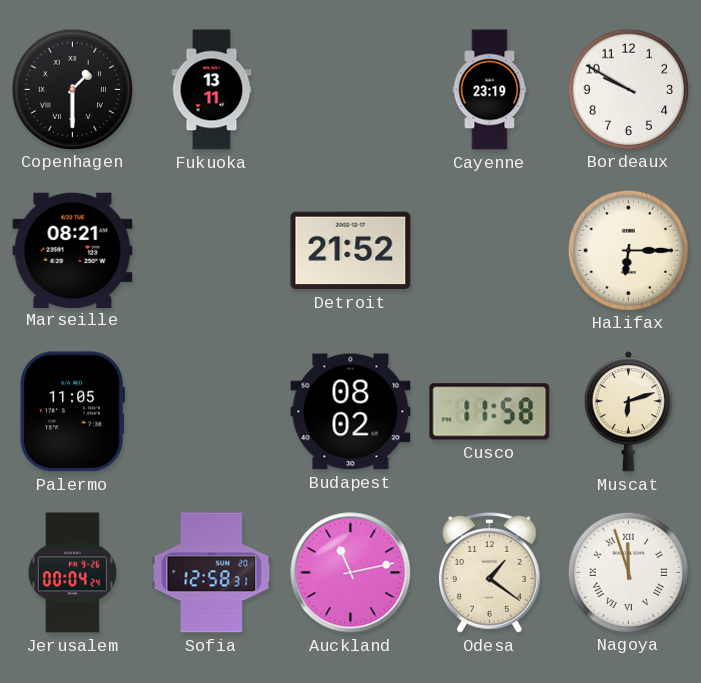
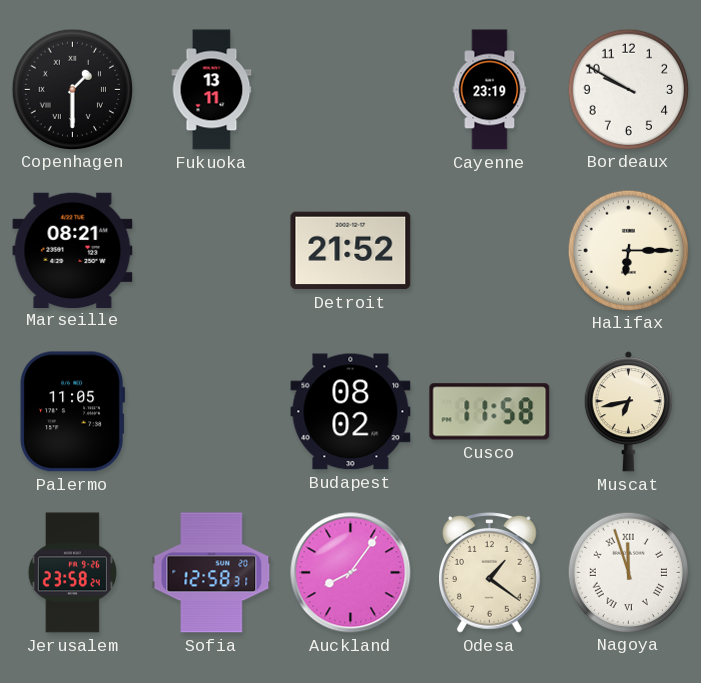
Muscat: 6:12 -> 6:43 (628, 412)
Jerusalem: 00:04 -> 23:58 (72, 573)
Auckland: 11:13 -> 8:06 (351, 573)
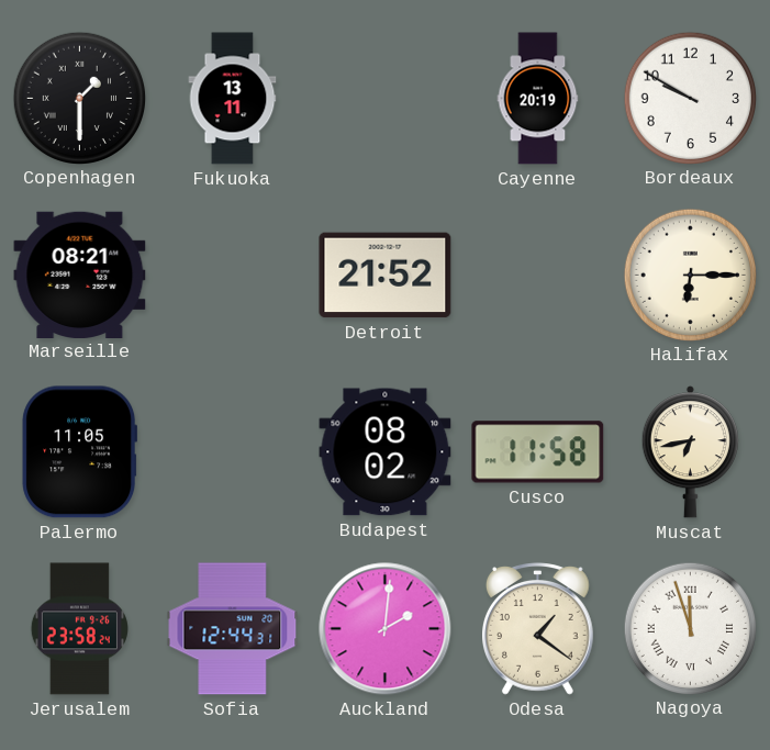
Cayenne: 23:19 -> 20:19 (538, 99)
Sofia: 12:58 -> 12:44 (233, 629)
Auckland: 8:06 -> 2:01 (386, 629)
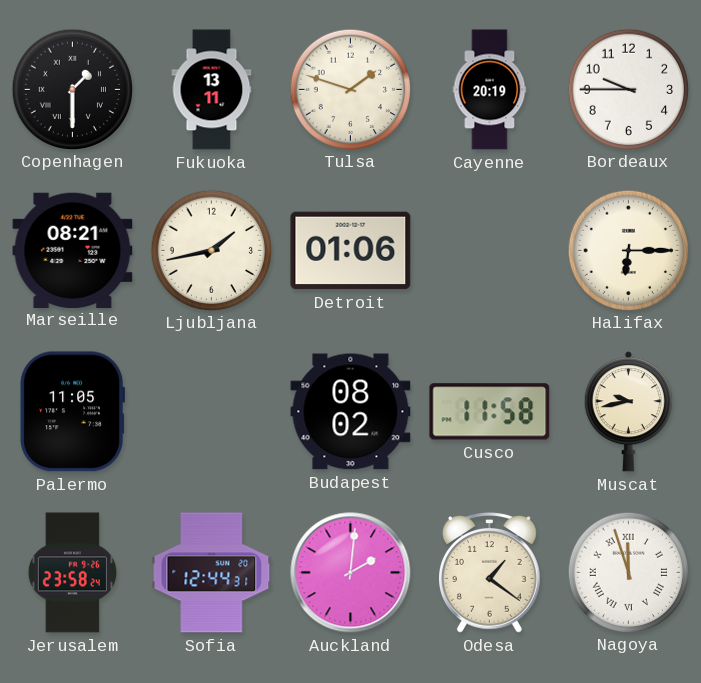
Tulsa: none -> 1:48 (350, 89)
Bordeaux: 9:50 -> 9:45 (628, 89)
Ljubljana: none -> 1:43 (211, 250)
Detroit: 21:52 -> 01:06 (351, 251)
Muscat: 6:43 -> 9:43 (628, 412)
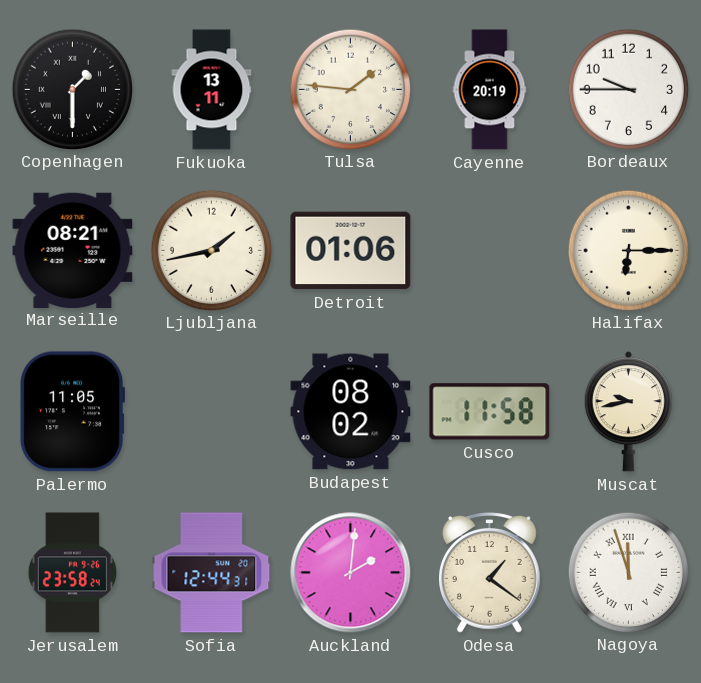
Tulsa: 1:48 -> 1:46 (350, 89)
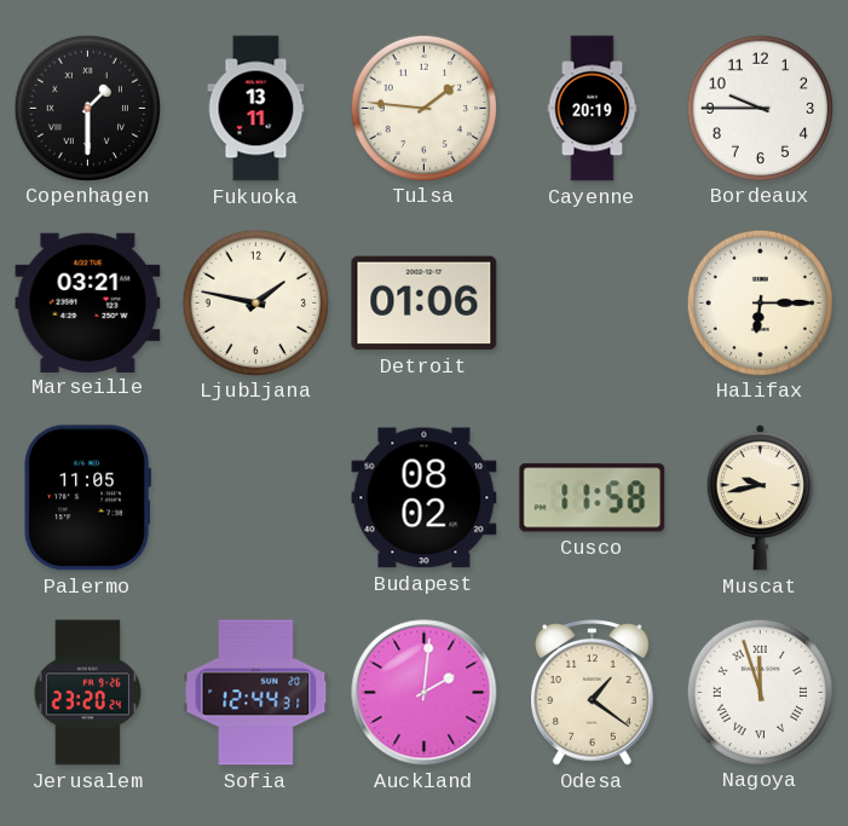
Marseille: 08:21 -> 03:21 (88, 302)
Ljubljana: 1:43 -> 1:47 (255, 302)
Jerusalem: 23:58 -> 23:20 (87, 693)
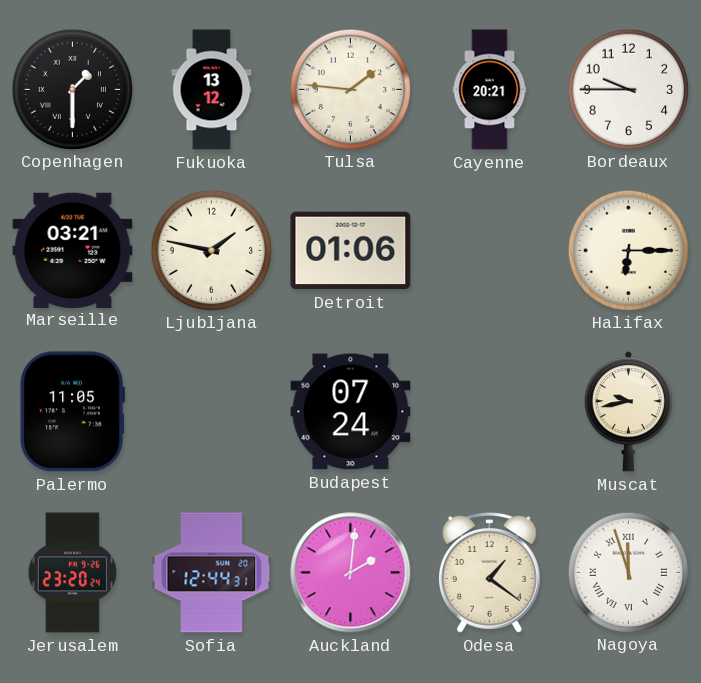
Fukuoka: 13:11 -> 13:12 (212, 90)
Cayenne: 20:19 -> 20:21 (490, 90)
Budapest: 08:02 -> 07:24 (351, 412)
Cusco: 11:58 -> none (593, 498)
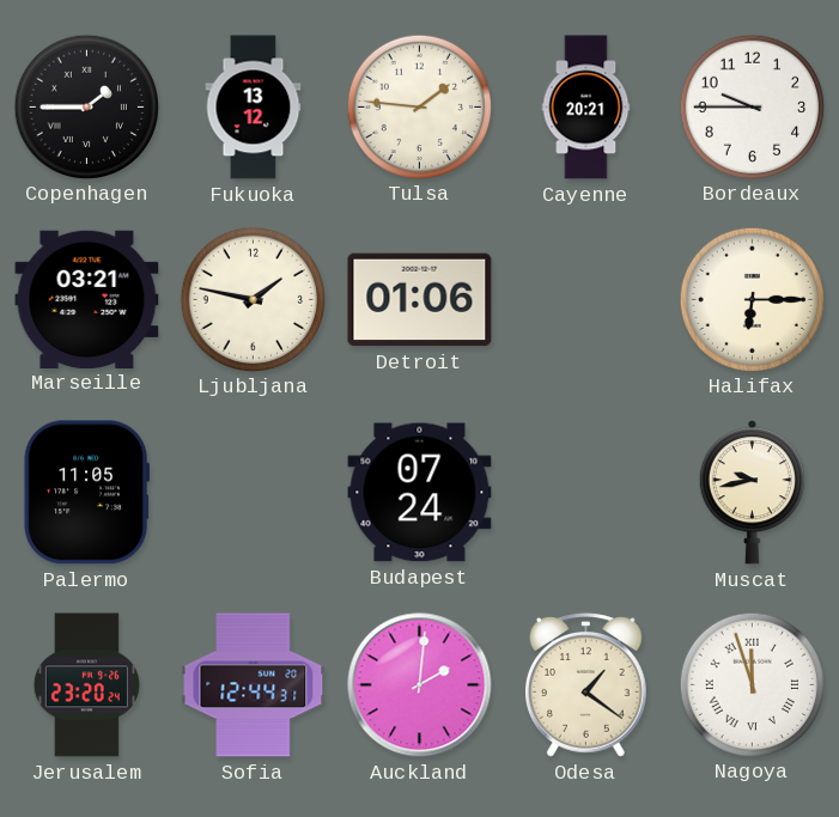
Copenhagen: 1:30 -> 1:45 (86, 106)
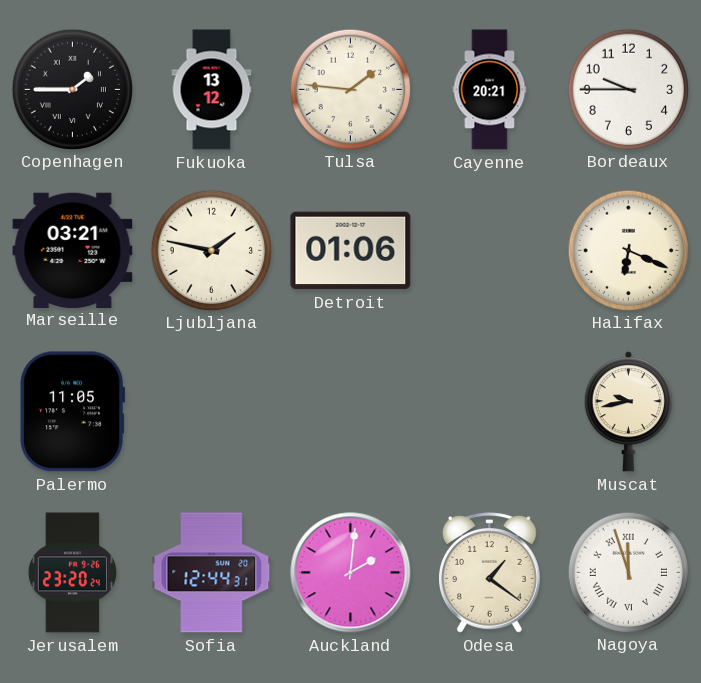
Halifax: 6:15 -> 6:19 (628, 250)
Budapest: 07:24 -> none (420, 493)
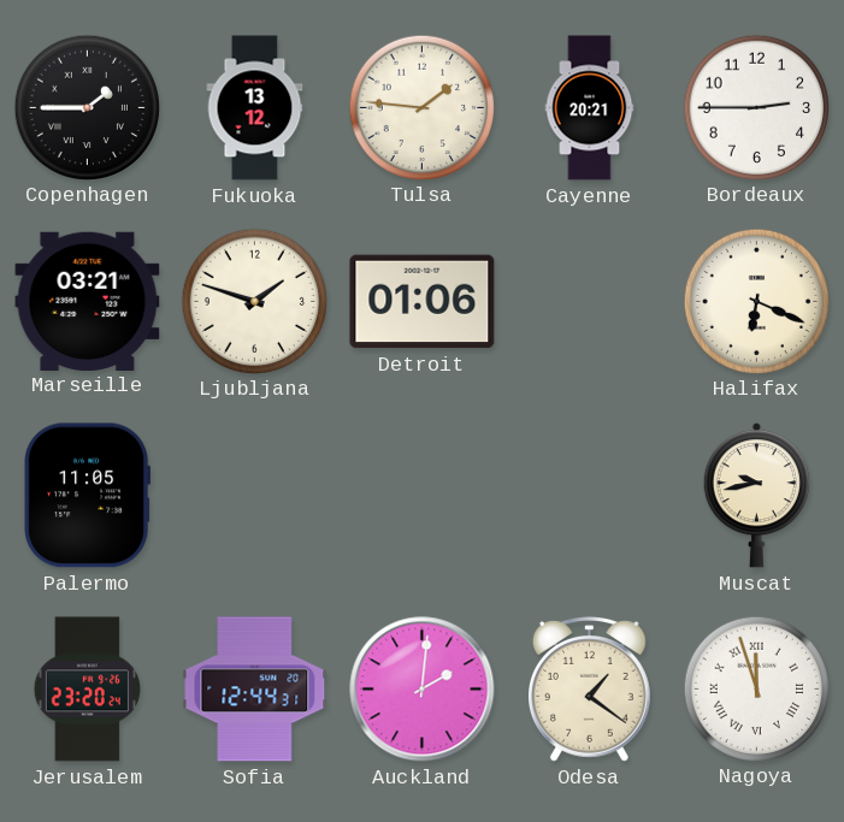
Bordeaux: 9:45 -> 2:45 (756, 107)
Ljubljana: 1:47 -> 1:48 (254, 301)
